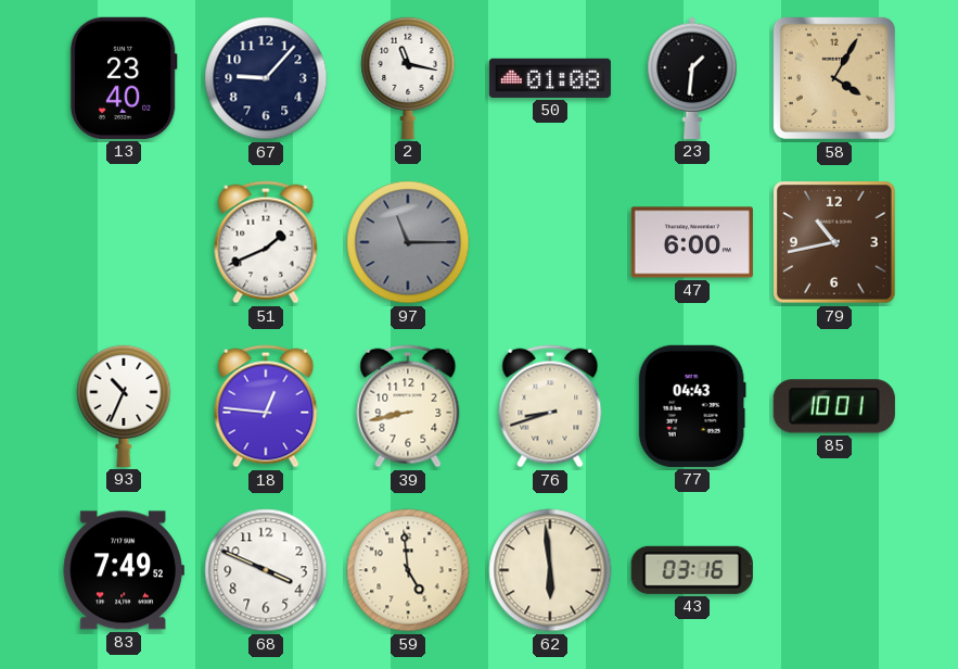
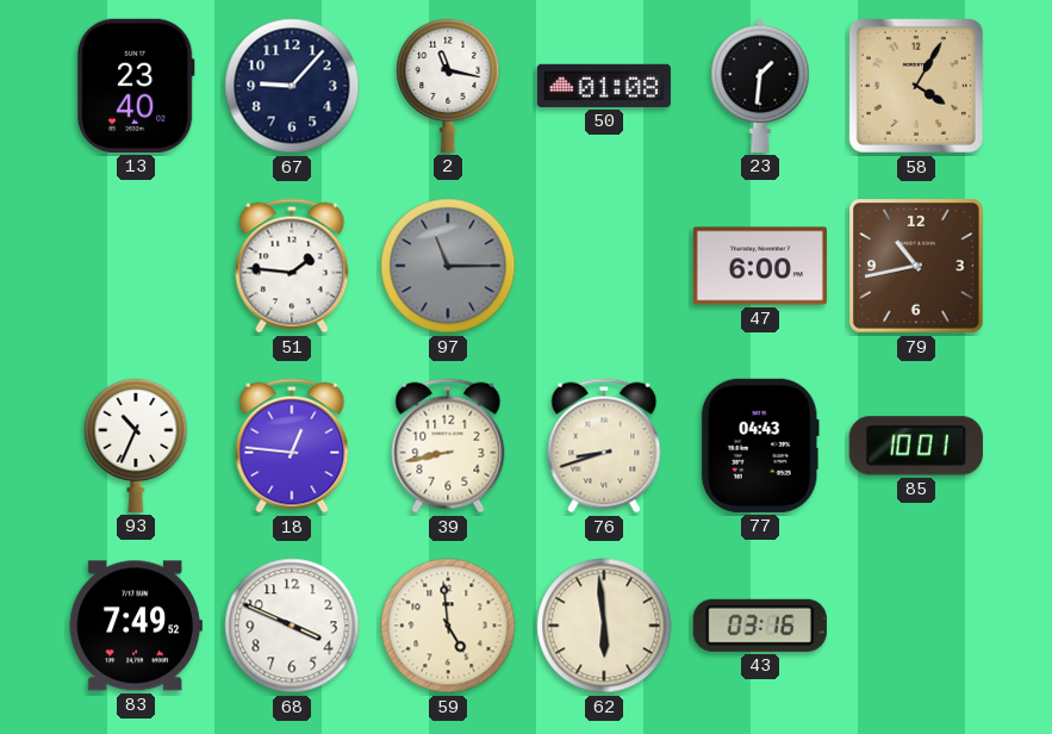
51: 1:41 -> 1:46 (292, 266)
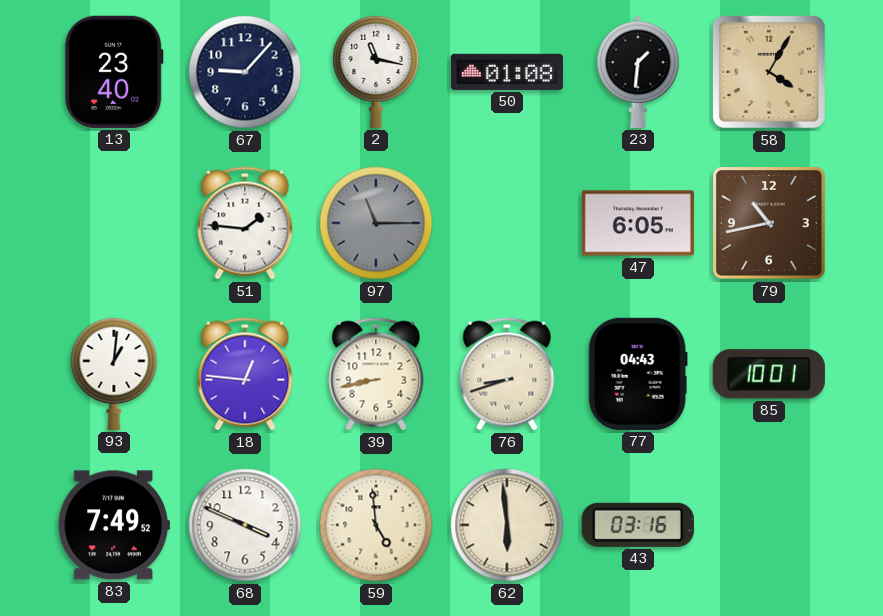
47: 6:00 -> 6:05 (638, 223)
93: 10:34 -> 1:01 (114, 373)
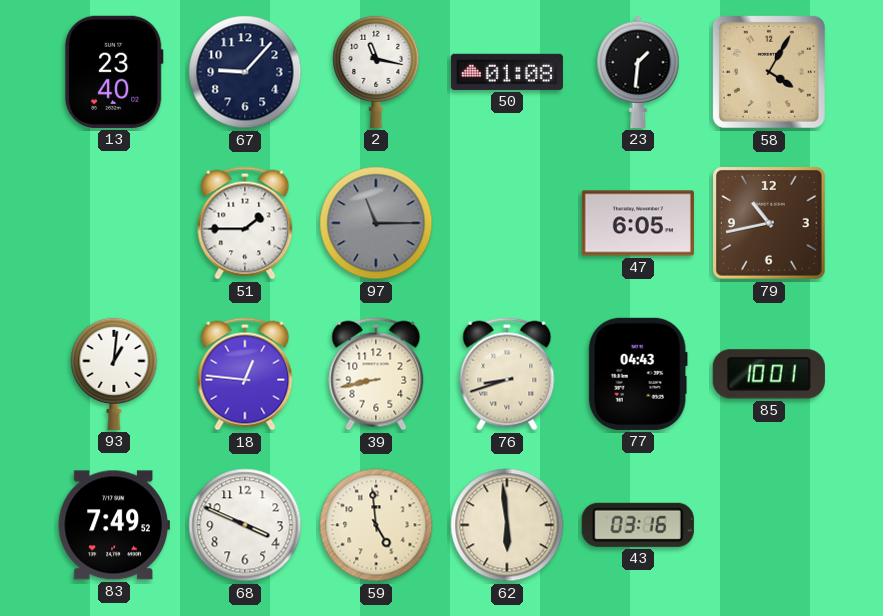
51: 1:46 -> 1:45 (245, 223)
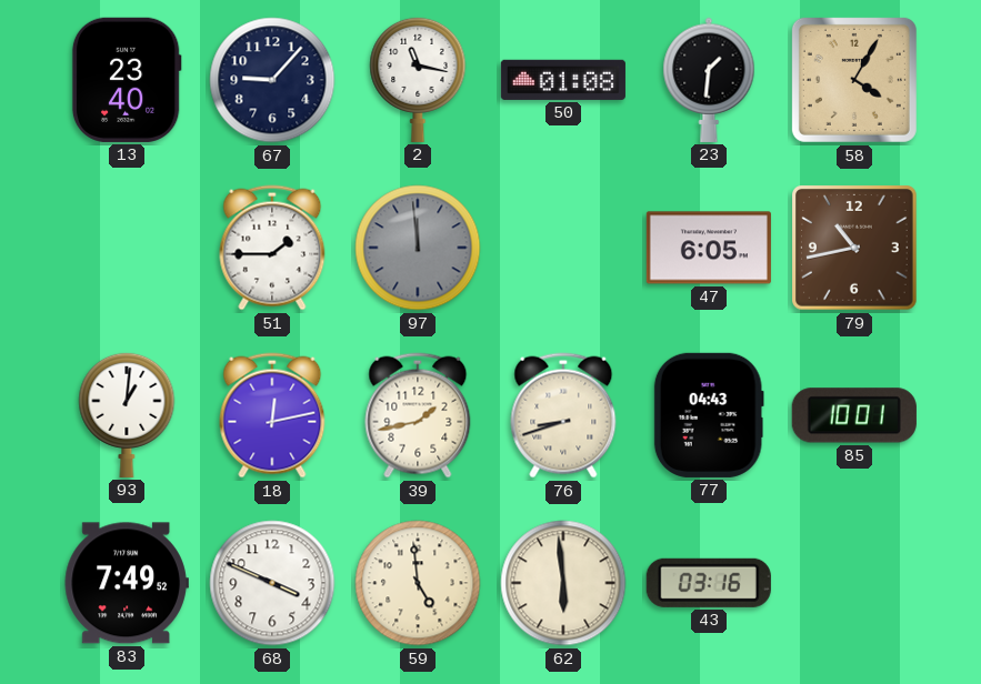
97: 11:15 -> 11:59 (418, 248)
18: 12:46 -> 12:13 (272, 415)
39: 8:43 -> 1:43 (418, 415)
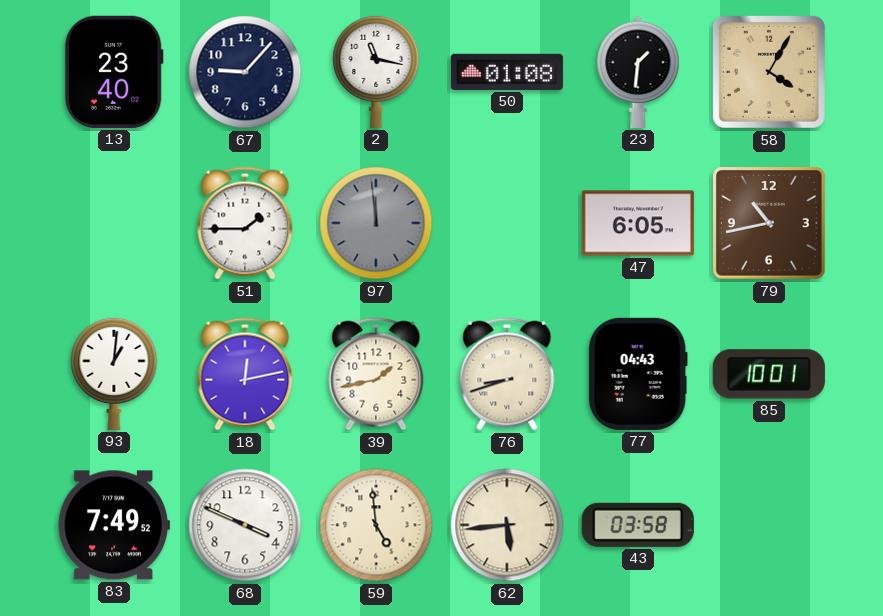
62: 5:59 -> 5:44 (507, 525)
43: 03:16 -> 03:58 (638, 525)
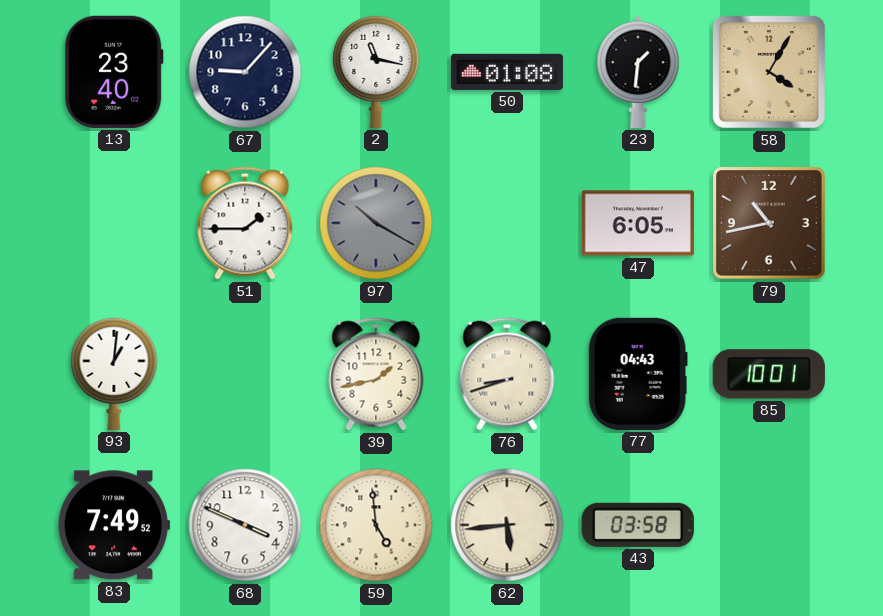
97: 11:59 -> 10:20 (376, 223)
18: 12:13 -> none (245, 374)
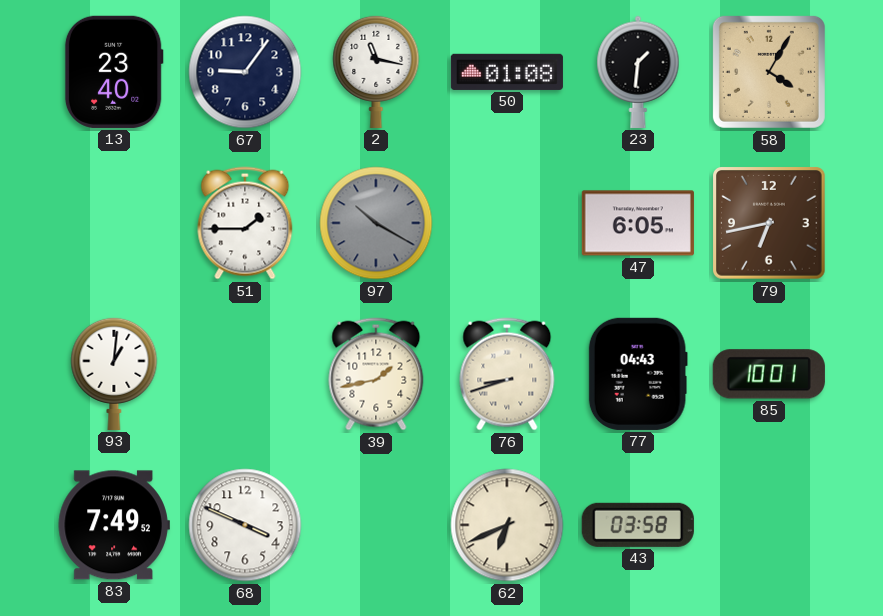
67: 9:07 -> 9:06 (245, 72)
79: 10:43 -> 6:43 (769, 223)
59: 4:59 -> none (376, 525)
62: 5:44 -> 6:41 (507, 525)
